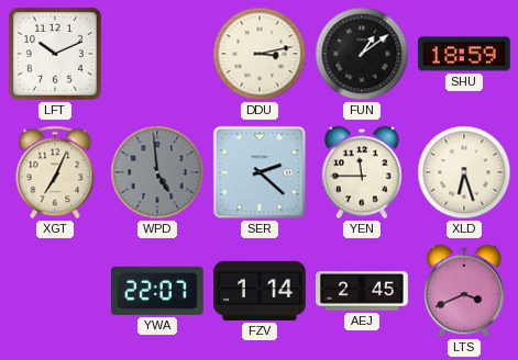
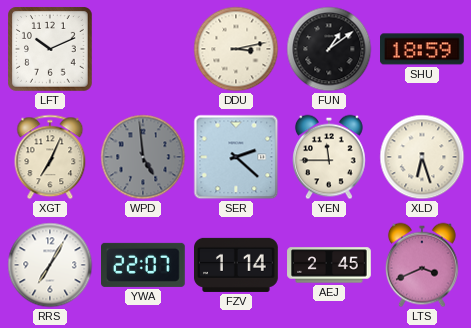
RRS: none -> 7:05 (50, 265)
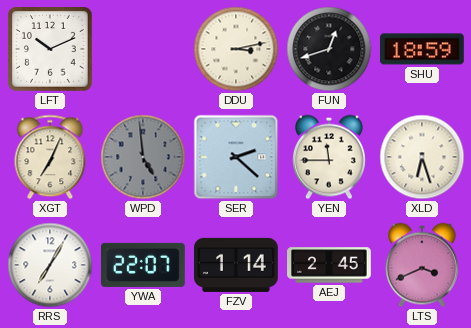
FUN: 1:09 -> 12:42 (329, 49)
